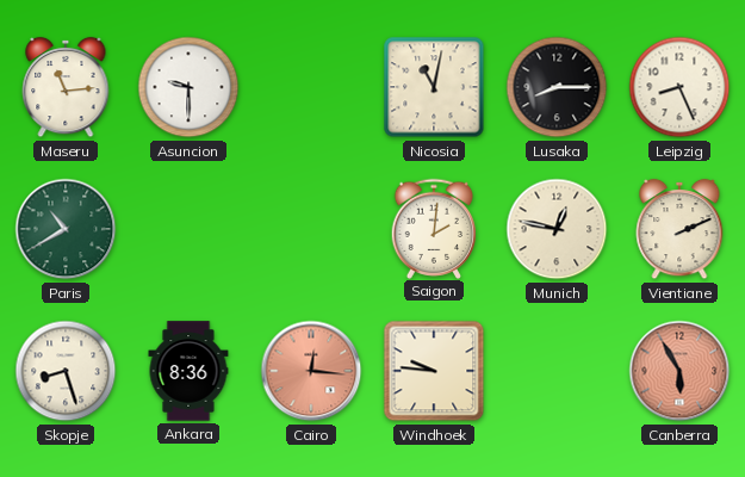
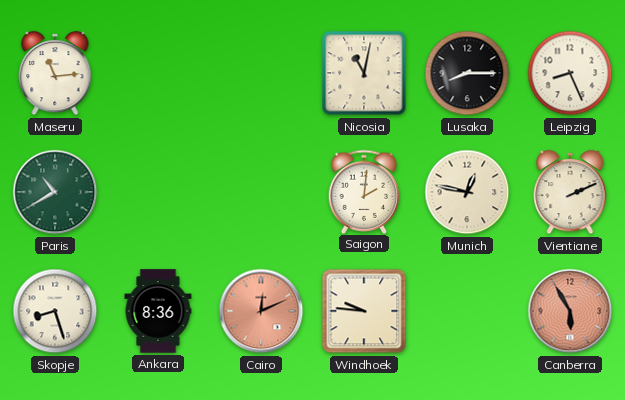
Asuncion: 9:30 -> none (188, 87)
Cairo: 12:16 -> 12:11 (261, 311)
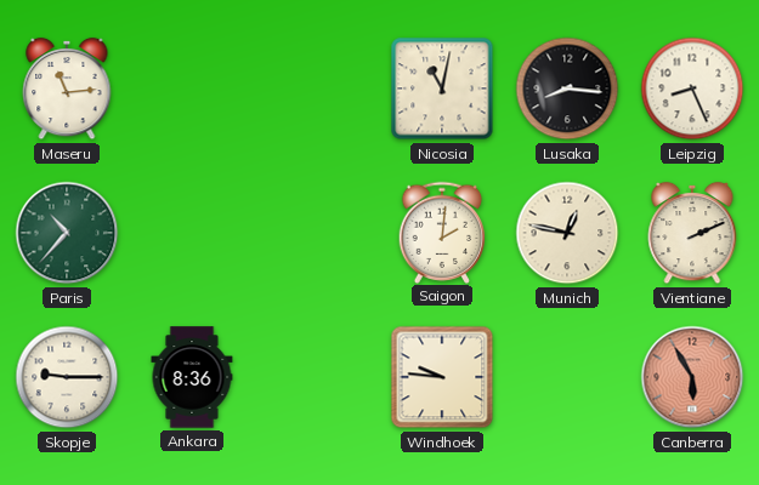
Lusaka: 8:15 -> 8:16 (567, 89)
Paris: 10:40 -> 10:37 (67, 233)
Skopje: 8:27 -> 9:15 (67, 377)
Cairo: 12:11 -> none (261, 311)
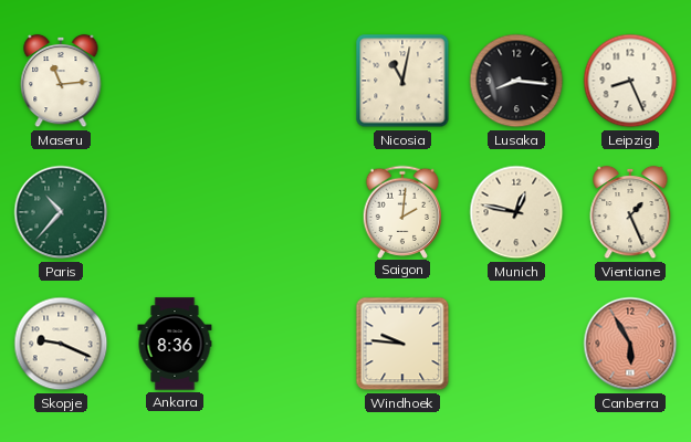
Vientiane: 2:11 -> 1:26 (630, 212)
Skopje: 9:15 -> 9:19 (61, 344)
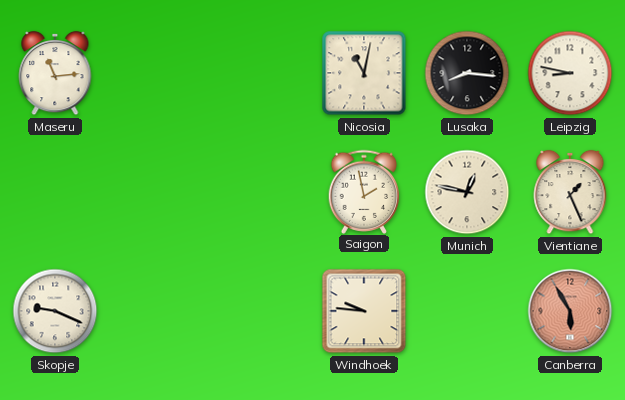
Leipzig: 8:26 -> 8:47 (570, 73)
Paris: 10:37 -> none (61, 212)
Saigon: 2:01 -> 1:58 (364, 191)
Ankara: 8:36 -> none (175, 344)
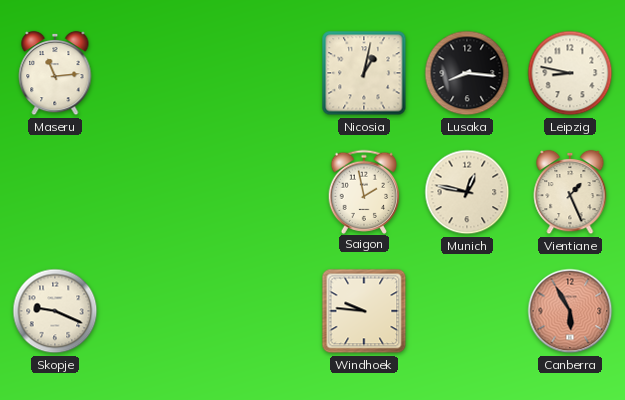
Nicosia: 11:02 -> 1:02 (364, 73)
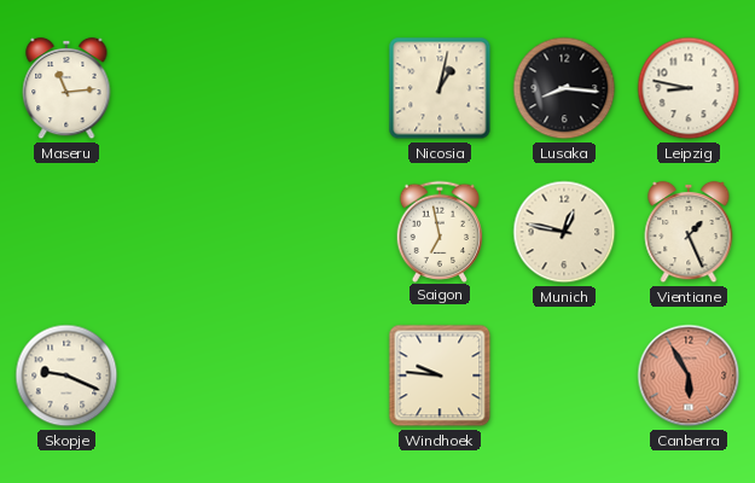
Saigon: 1:58 -> 6:58 (440, 231)
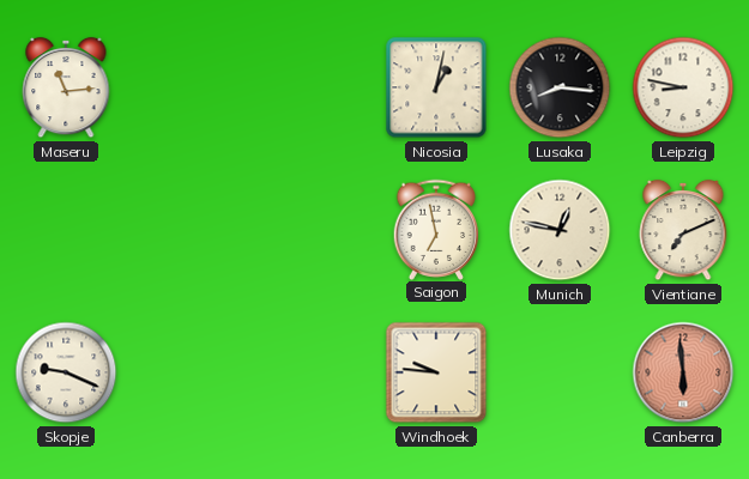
Vientiane: 1:26 -> 7:11 (683, 230)
Canberra: 5:55 -> 5:59 (683, 372)
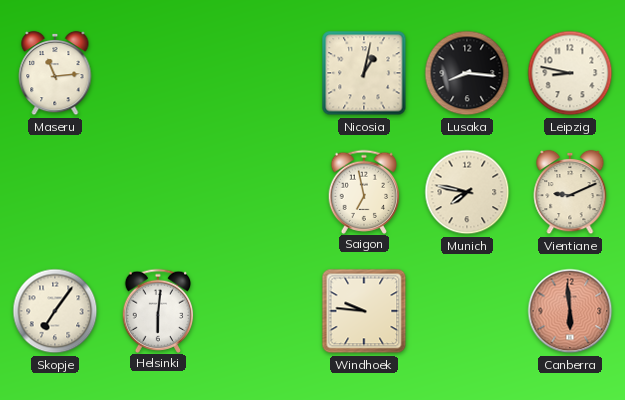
Munich: 12:47 -> 7:47 (467, 192)
Vientiane: 7:11 -> 9:11 (570, 192)
Skopje: 9:19 -> 7:06 (55, 311)
Helsinki: none -> 6:01 (158, 310)
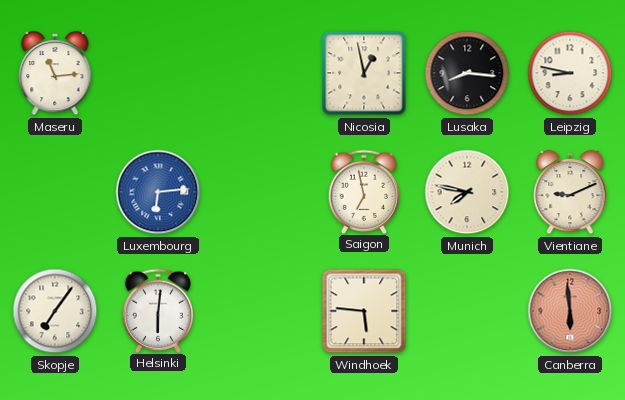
Nicosia: 1:02 -> 12:58 (364, 73)
Luxembourg: none -> 6:14 (158, 192)
Windhoek: 9:46 -> 5:46 (364, 311)
